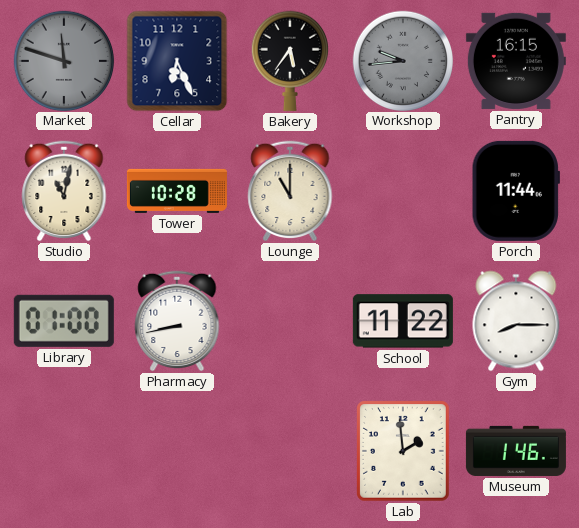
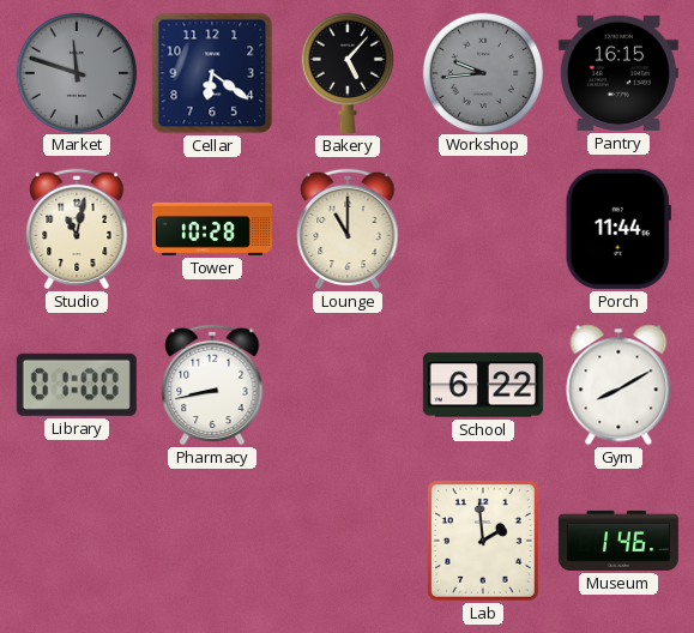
Cellar: 6:26 -> 6:21 (212, 73)
Bakery: 5:36 -> 5:07 (346, 73)
School: 11:22 -> 6:22 (483, 385)
Gym: 8:15 -> 8:10 (618, 385)
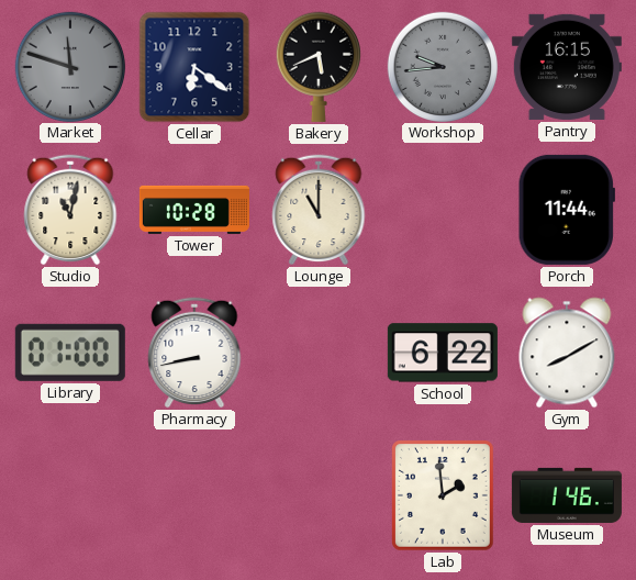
Bakery: 5:07 -> 5:41 (317, 67)
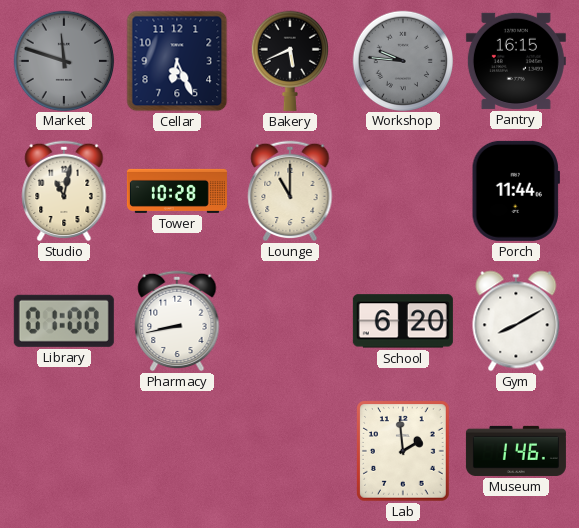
Cellar: 6:21 -> 6:26 (177, 61)
Workshop: 9:44 -> 9:46 (402, 60)
School: 6:22 -> 6:20 (403, 321)
